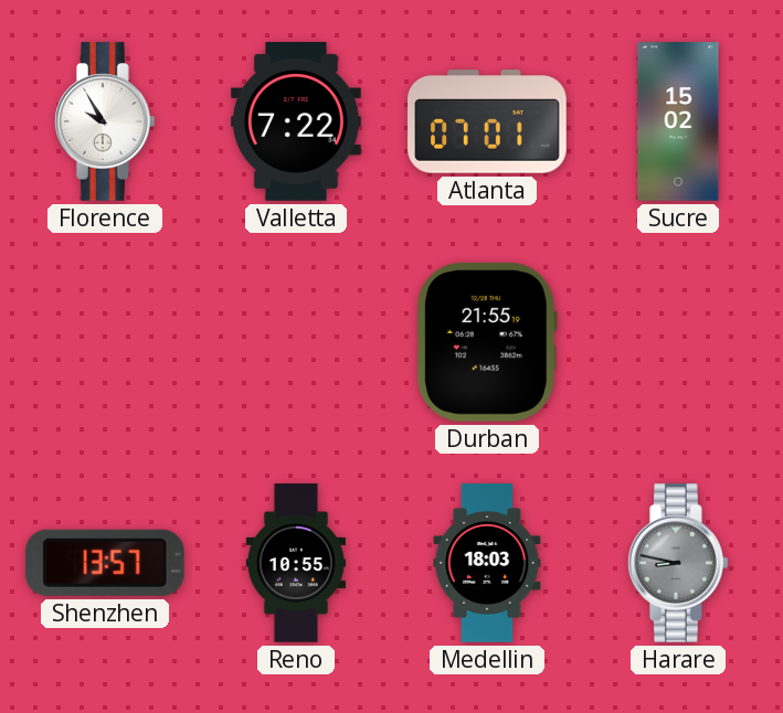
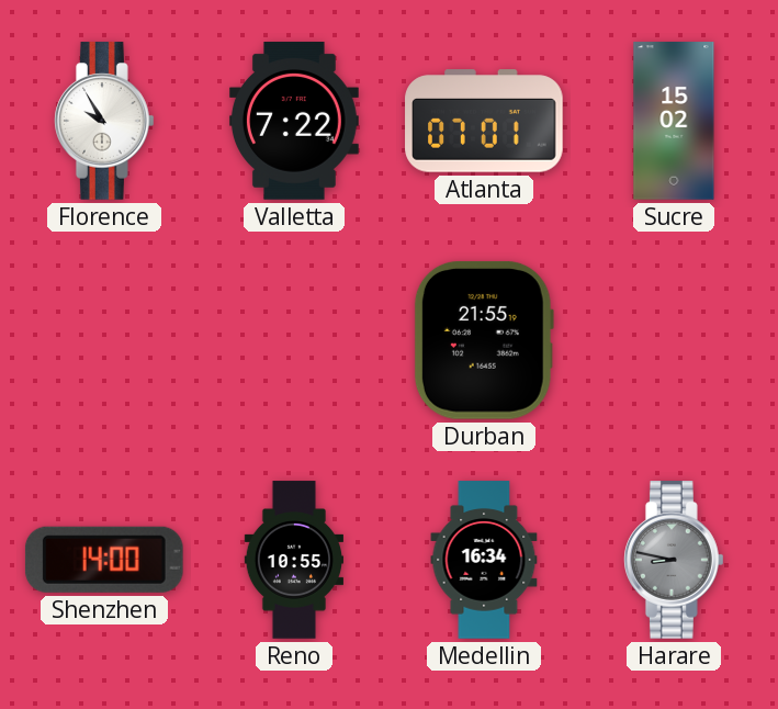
Shenzhen: 13:57 -> 14:00 (104, 560)
Medellin: 18:03 -> 16:34 (484, 560)
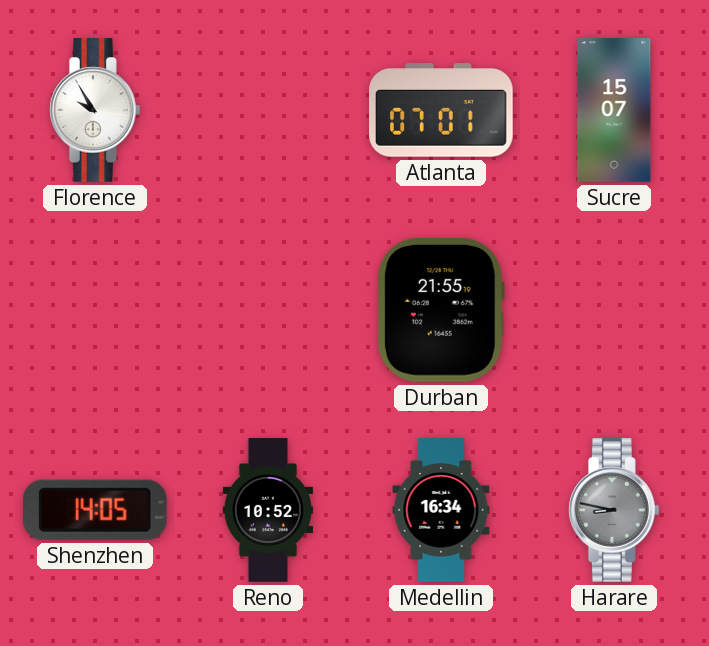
Valletta: 7:22 -> none (294, 121)
Sucre: 15:02 -> 15:07 (614, 110)
Shenzhen: 14:00 -> 14:05 (95, 510)
Reno: 10:55 -> 10:52 (267, 510)
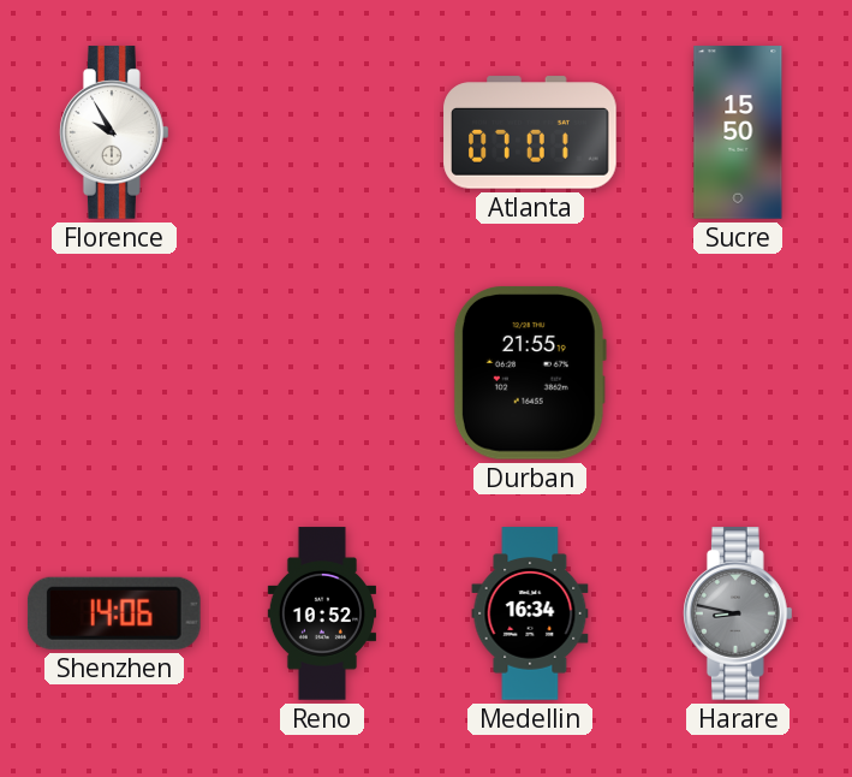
Sucre: 15:07 -> 15:50 (738, 132)
Shenzhen: 14:05 -> 14:06 (114, 613)
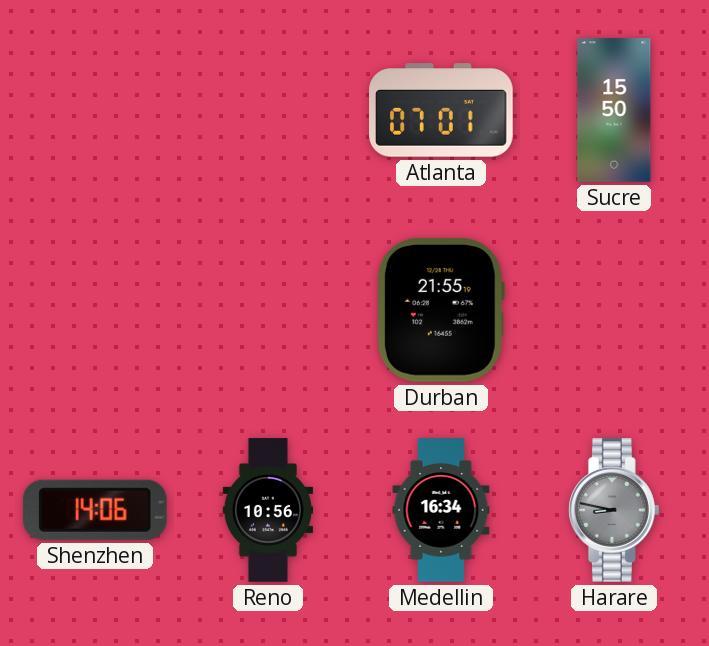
Florence: 9:55 -> none (115, 132)
Reno: 10:52 -> 10:56 (267, 510)
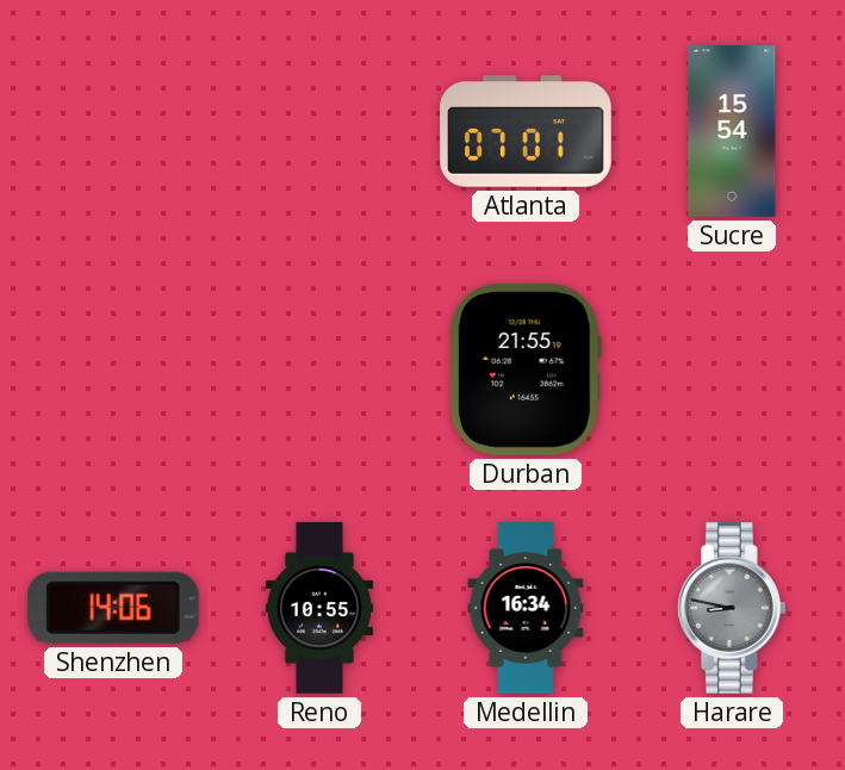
Sucre: 15:50 -> 15:54 (732, 131)
Reno: 10:56 -> 10:55 (318, 608)
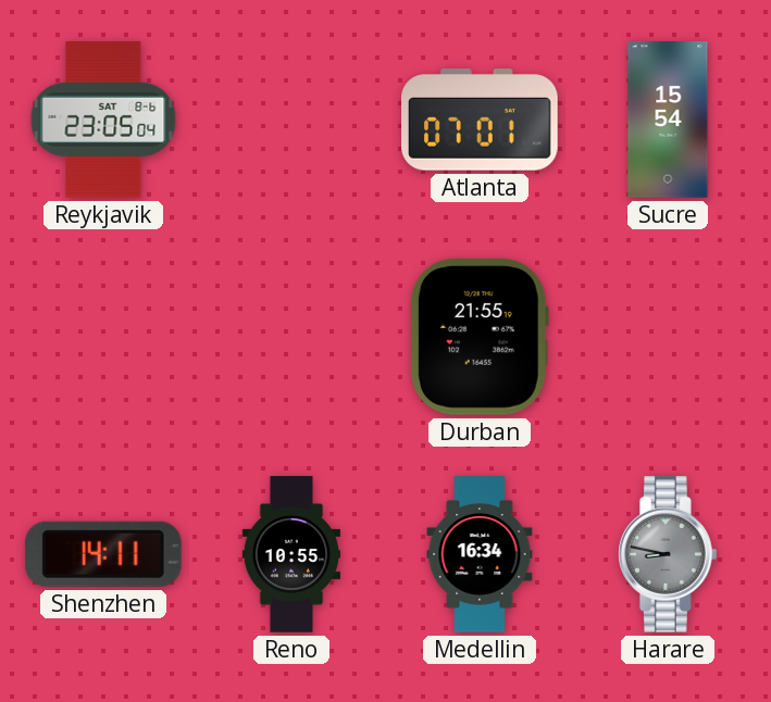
Reykjavik: none -> 23:05 (103, 121)
Shenzhen: 14:06 -> 14:11 (103, 554)
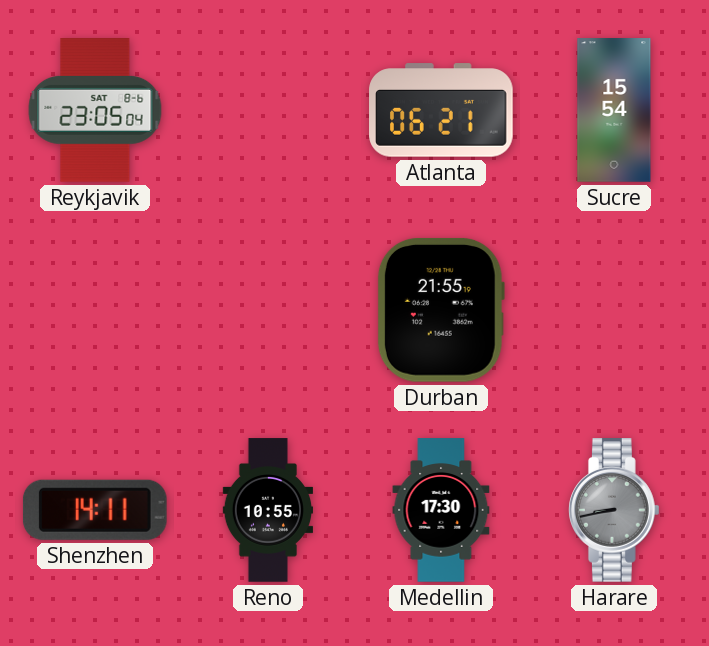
Atlanta: 07:01 -> 06:21 (441, 110)
Medellin: 16:34 -> 17:30 (441, 510)
Harare: 8:47 -> 8:43 (615, 510)
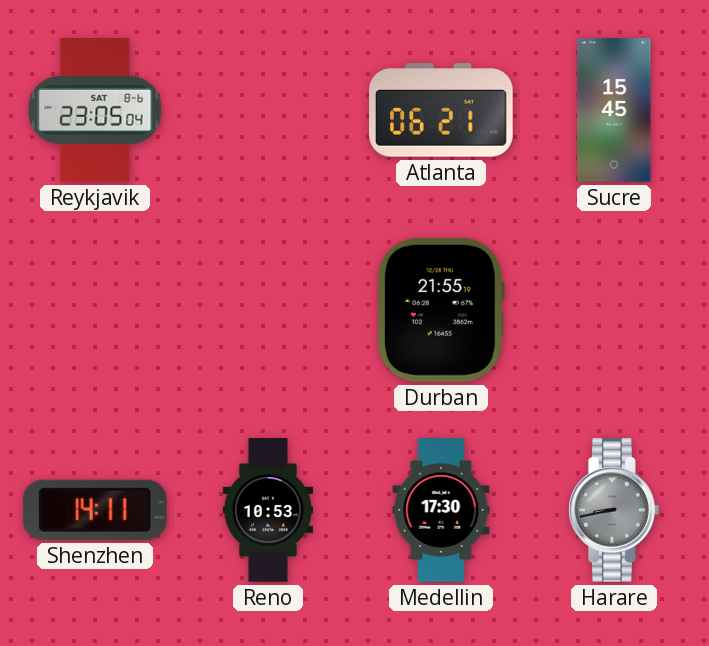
Sucre: 15:54 -> 15:45 (614, 110)
Reno: 10:55 -> 10:53 (267, 510)
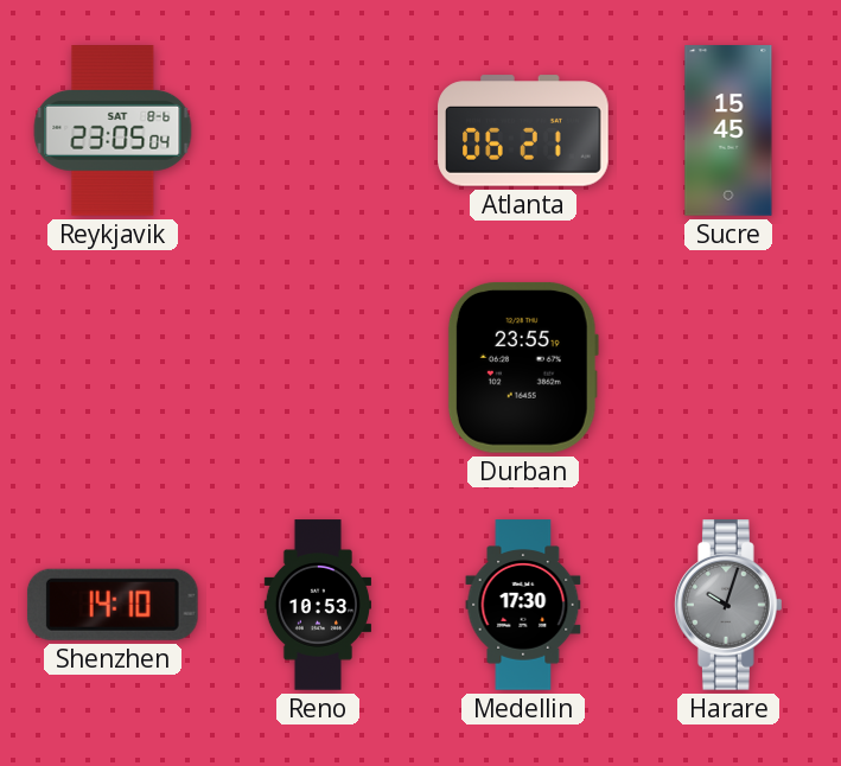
Durban: 21:55 -> 23:55 (523, 368)
Shenzhen: 14:11 -> 14:10 (113, 605)
Harare: 8:43 -> 10:03 (729, 605)
